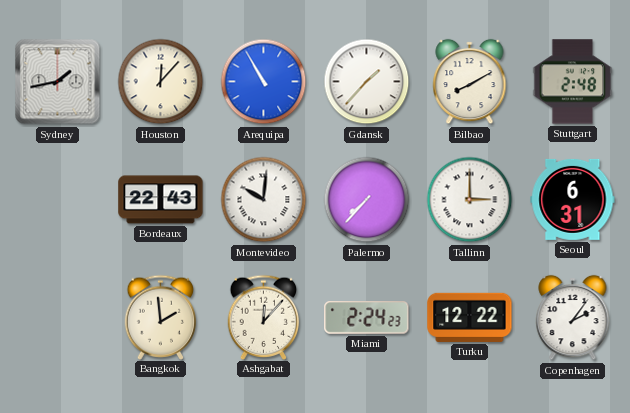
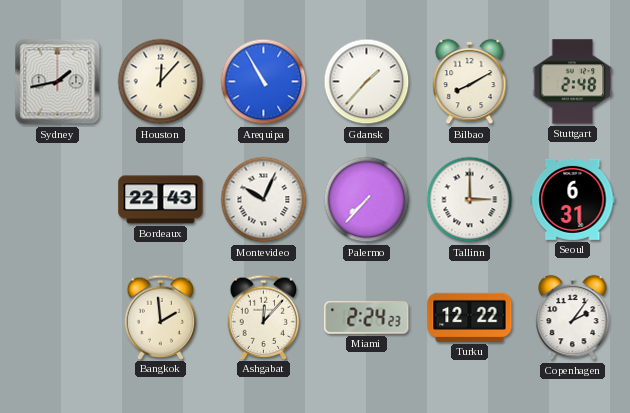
Montevideo: 10:01 -> 10:04 (264, 200)
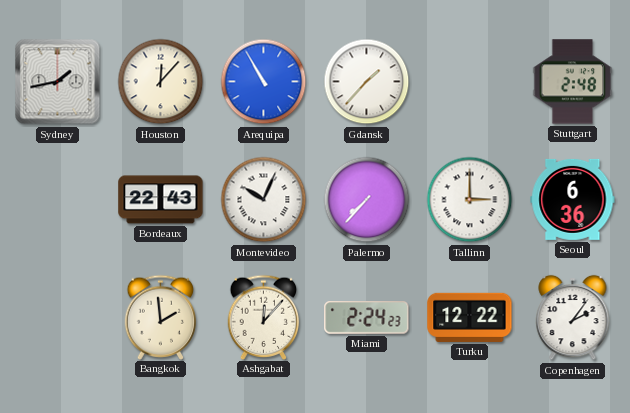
Bilbao: 8:10 -> none (470, 82)
Seoul: 6:31 -> 6:36 (573, 199)
